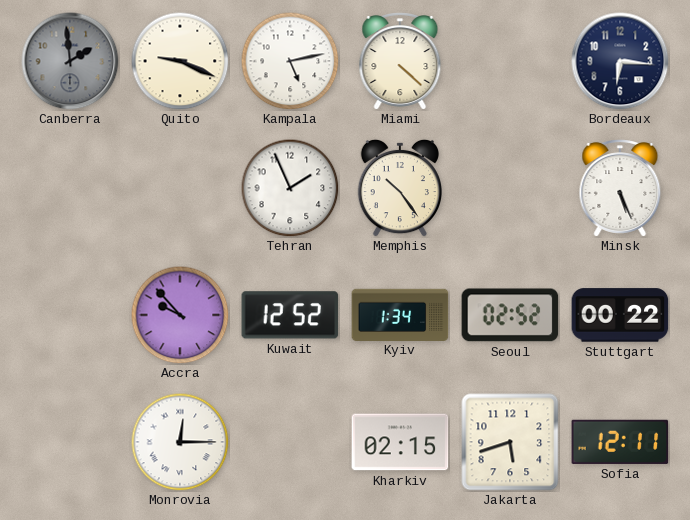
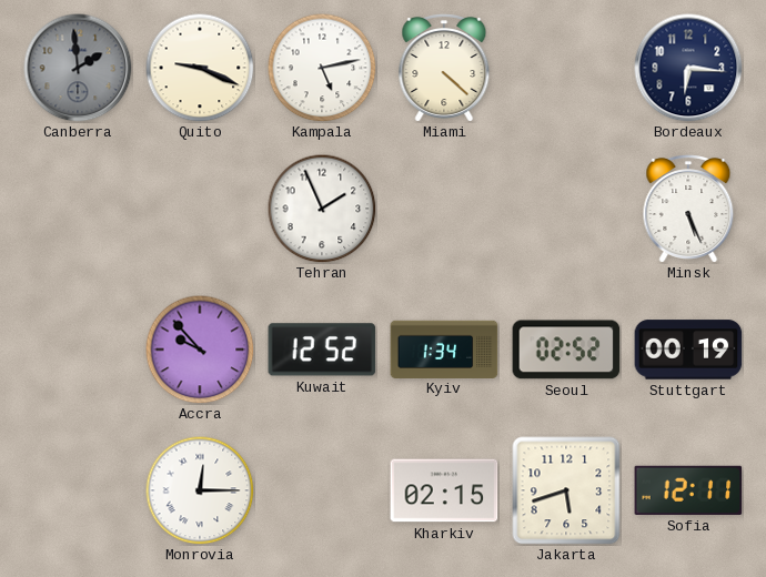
Memphis: 10:24 -> none (399, 188)
Stuttgart: 00:22 -> 00:19 (688, 350)
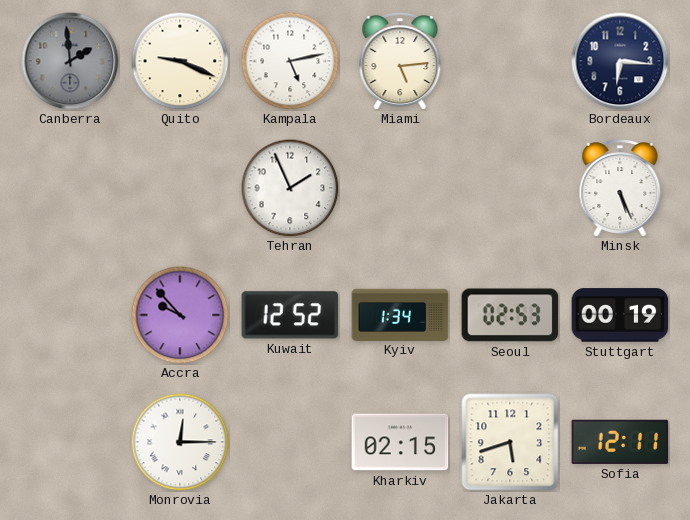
Miami: 4:22 -> 5:14 (400, 61)
Seoul: 02:52 -> 02:53 (510, 315)
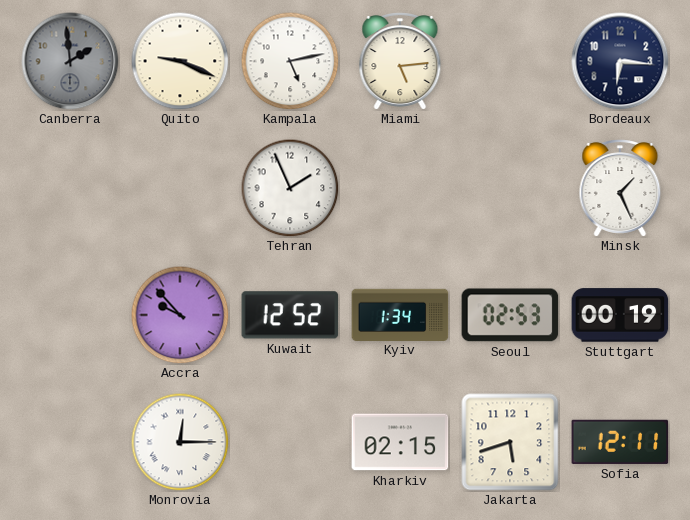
Minsk: 5:26 -> 1:26 (620, 188)
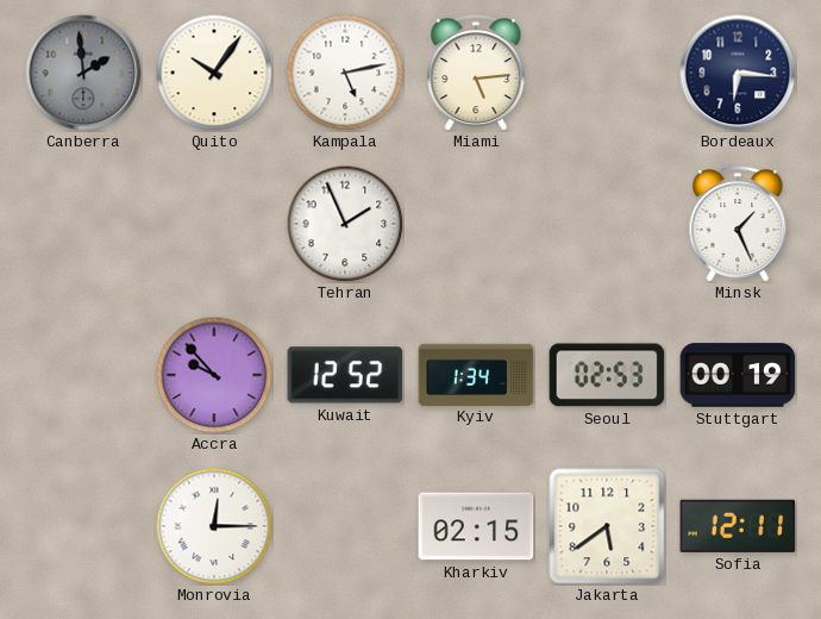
Quito: 9:19 -> 10:06 (214, 73)
Jakarta: 5:42 -> 5:39 (607, 526)
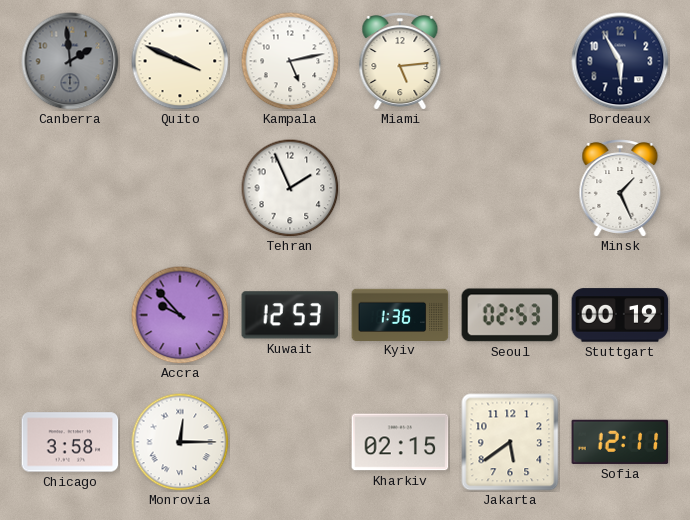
Quito: 10:06 -> 3:49 (180, 61)
Bordeaux: 6:16 -> 5:55 (620, 61)
Kuwait: 12:52 -> 12:53 (290, 315)
Kyiv: 1:34 -> 1:36 (400, 314)
Chicago: none -> 3:58 (70, 442)
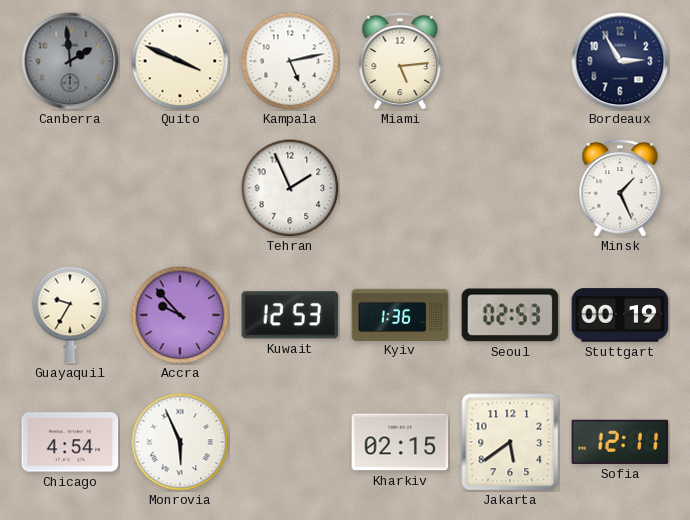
Bordeaux: 5:55 -> 2:55 (620, 61)
Guayaquil: none -> 9:35 (70, 315)
Chicago: 3:58 -> 4:54 (70, 442)
Monrovia: 12:15 -> 5:56 (180, 442)
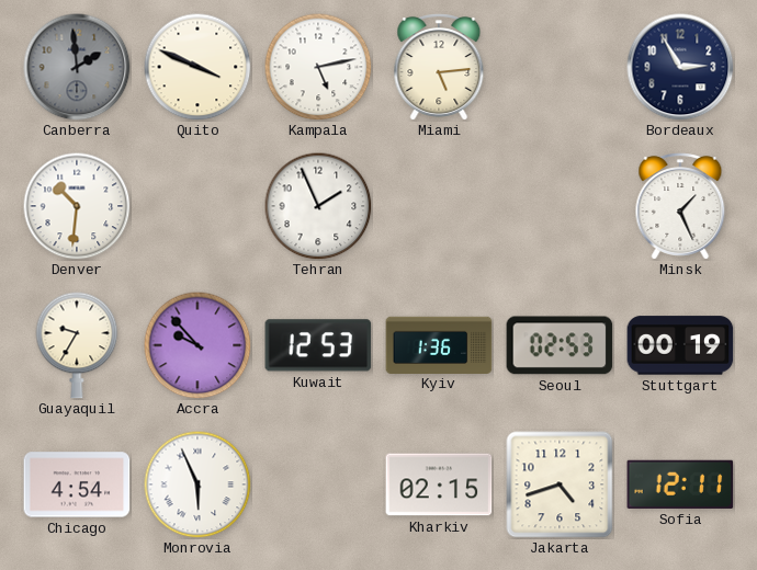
Denver: none -> 10:31 (77, 206)
Jakarta: 5:39 -> 4:42 (560, 485)
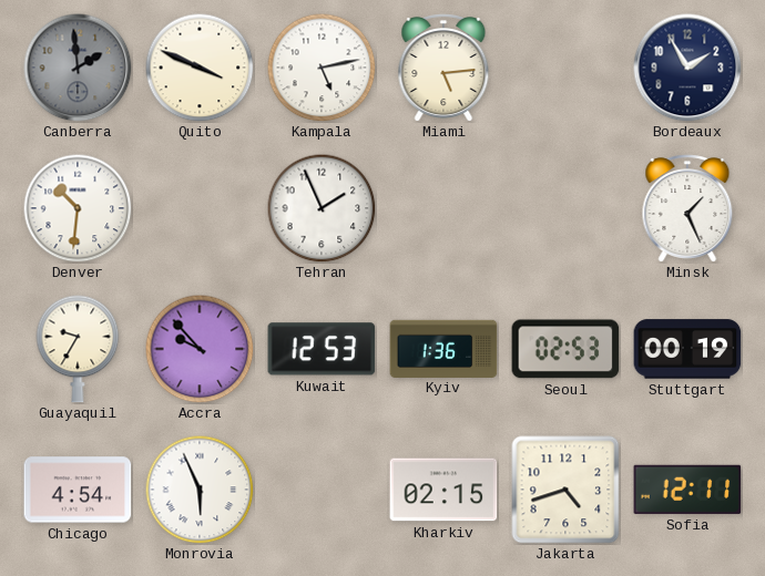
Bordeaux: 2:55 -> 1:55 (687, 68)
